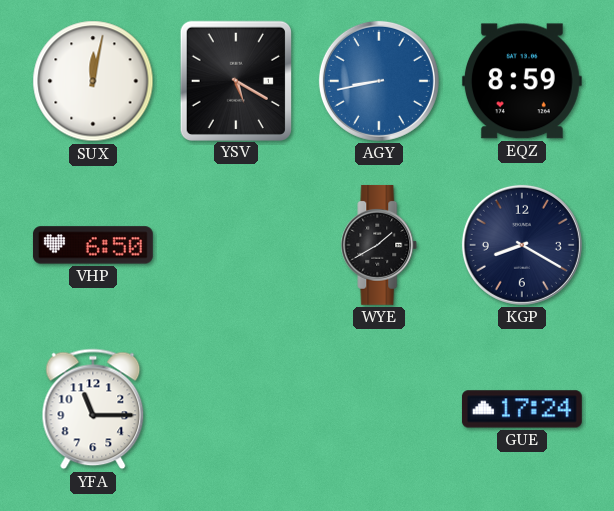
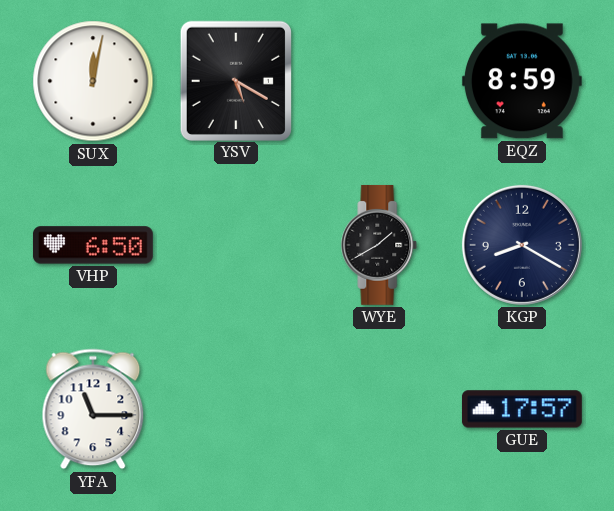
AGY: 8:43 -> none (379, 81)
GUE: 17:24 -> 17:57 (522, 409)
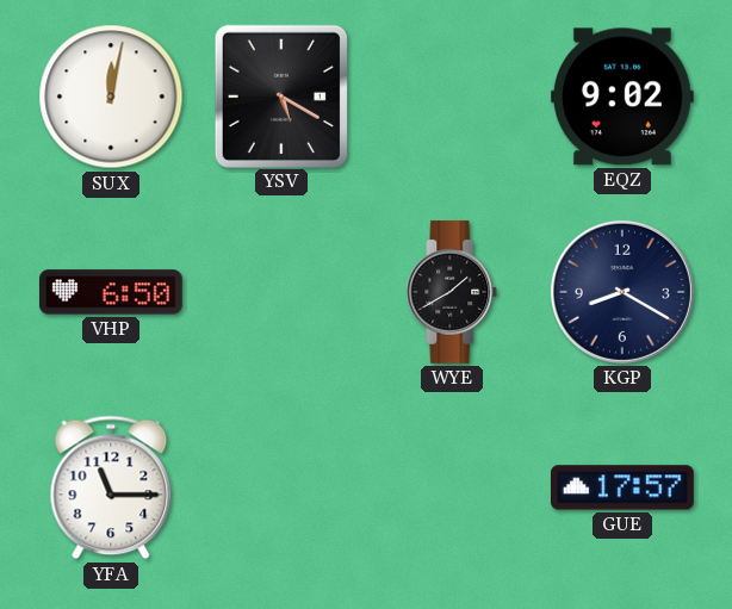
EQZ: 8:59 -> 9:02 (622, 97)
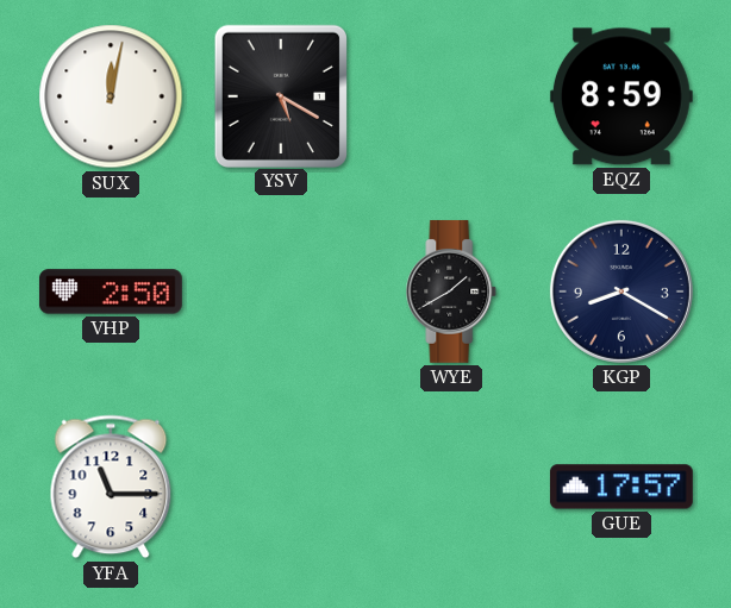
EQZ: 9:02 -> 8:59 (621, 96)
VHP: 6:50 -> 2:50 (111, 292)
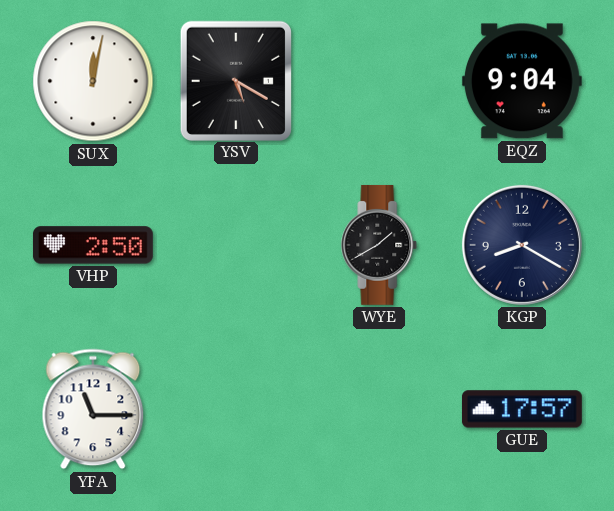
EQZ: 8:59 -> 9:04 (522, 81)
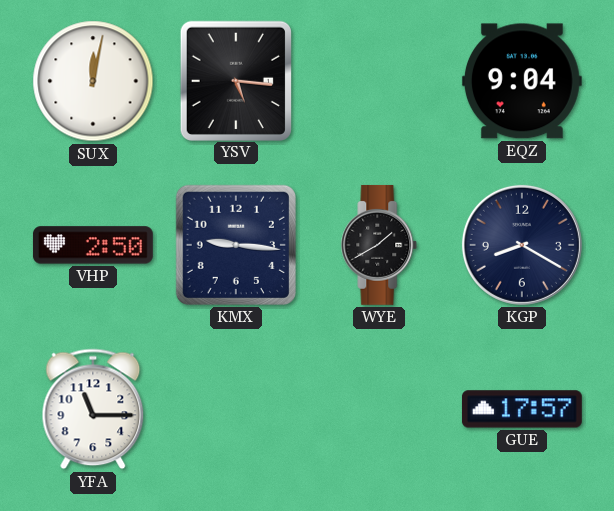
YSV: 5:20 -> 5:16 (236, 80)
KMX: none -> 9:16 (236, 245)
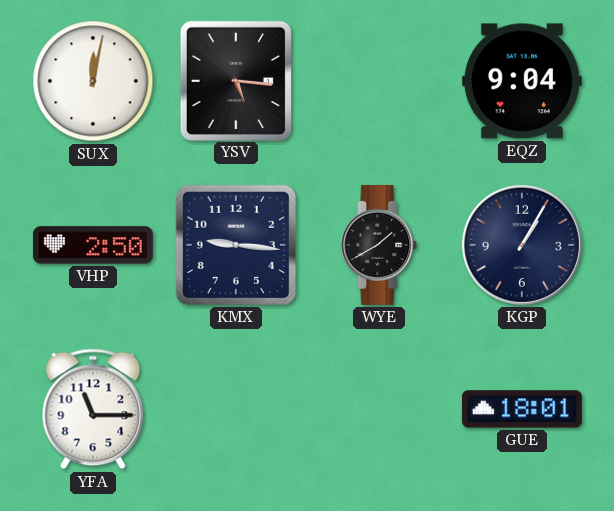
KGP: 8:20 -> 1:05 (522, 245)
GUE: 17:57 -> 18:01 (522, 409)
